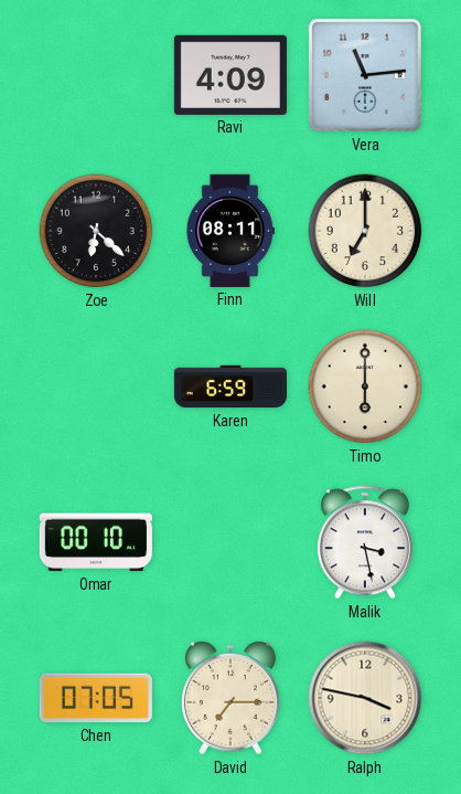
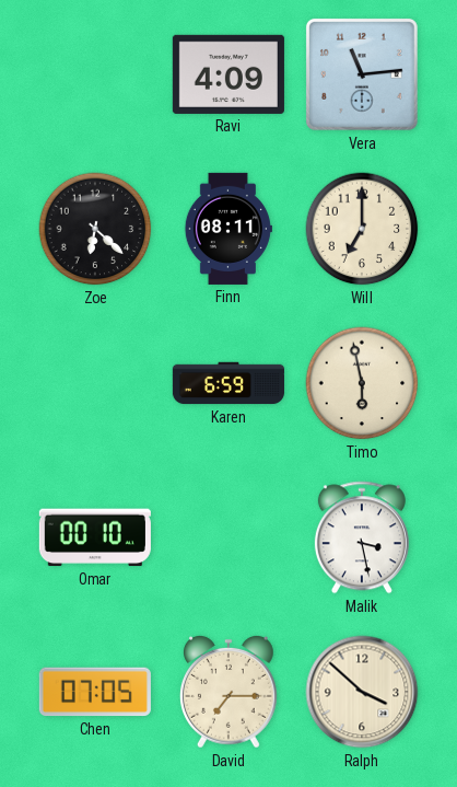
Timo: 6:00 -> 5:58 (362, 383)
Ralph: 3:47 -> 3:52 (362, 692)
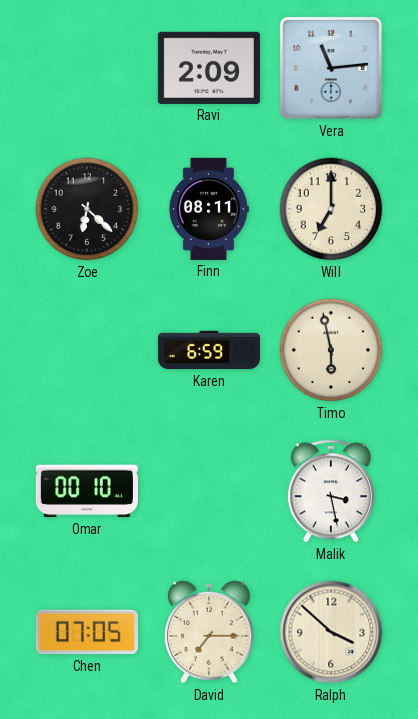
Ravi: 4:09 -> 2:09 (209, 68)
